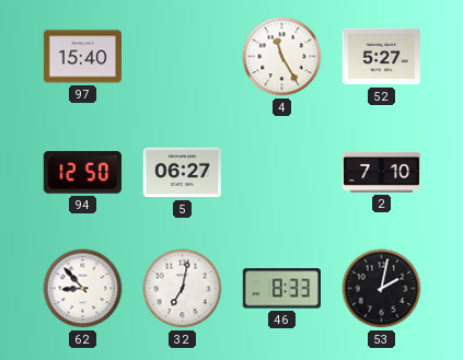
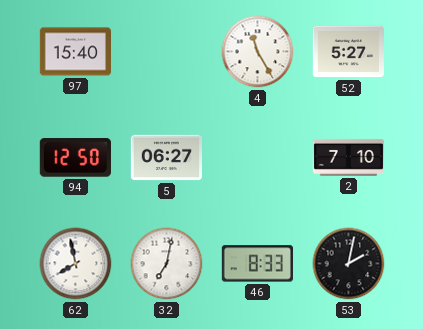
62: 8:53 -> 7:58 (76, 264)
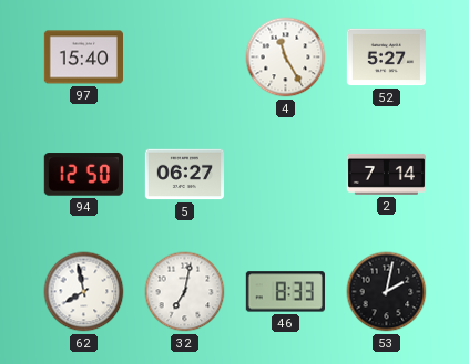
2: 7:10 -> 7:14 (386, 174)
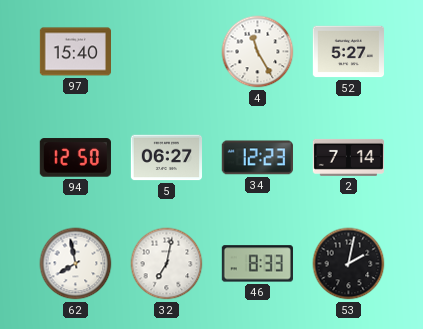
34: none -> 12:23 (257, 158)
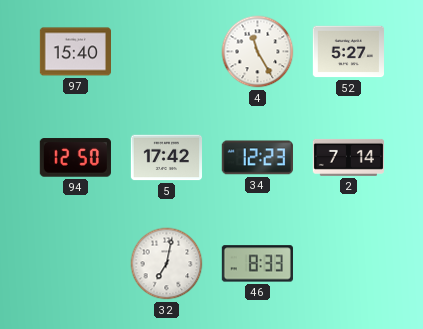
5: 06:27 -> 17:42 (166, 158)
62: 7:58 -> none (76, 264)
53: 2:02 -> none (349, 264)
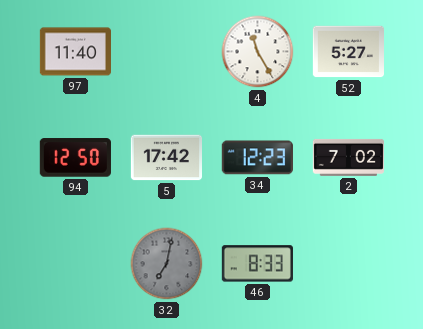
97: 15:40 -> 11:40 (75, 52)
2: 7:14 -> 7:02 (348, 157)
32 dial: white -> grey (167, 264)
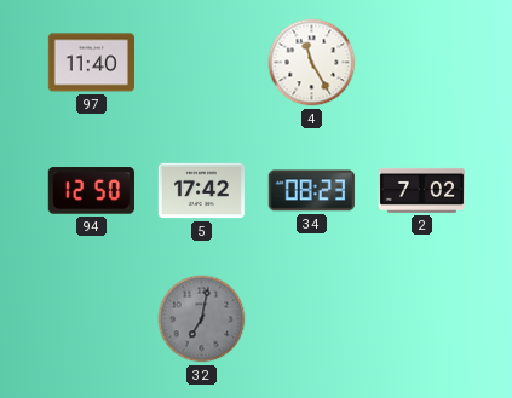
52: 5:27 -> none (348, 52)
34: 12:23 -> 08:23 (311, 191)
46: 8:33 -> none (257, 264)
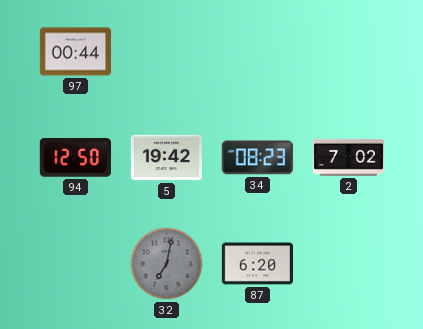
97: 11:40 -> 00:44 (75, 52)
4: 11:25 -> none (312, 63)
5: 17:42 -> 19:42 (166, 158)
87: none -> 6:20 (257, 264)
